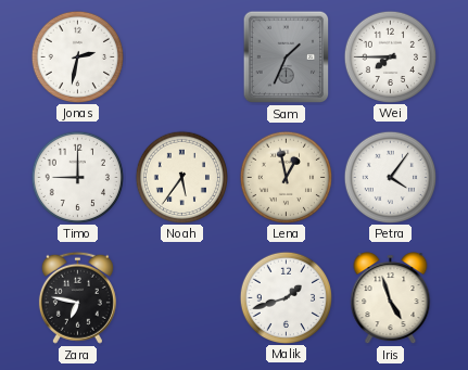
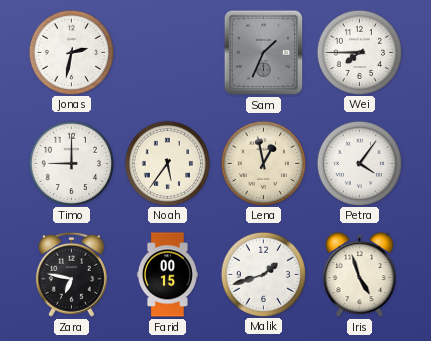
Farid: none -> 00:15 (167, 275)
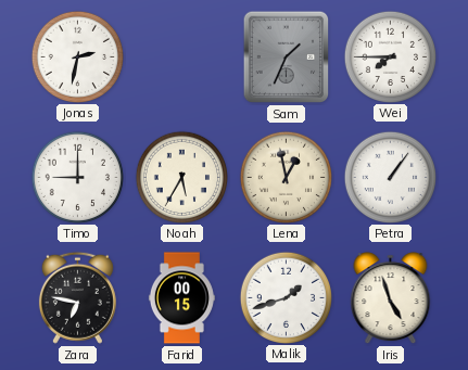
Noah: 5:36 -> 5:35 (181, 177)
Petra: 4:06 -> 1:06 (390, 177)
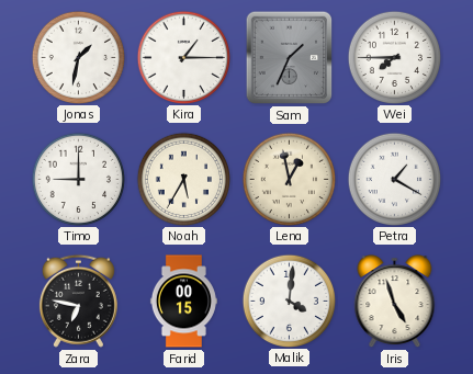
Jonas: 2:32 -> 1:32 (78, 57)
Kira: none -> 1:15 (183, 57)
Petra: 1:06 -> 1:20 (394, 179)
Malik: 1:42 -> 4:01 (289, 301)
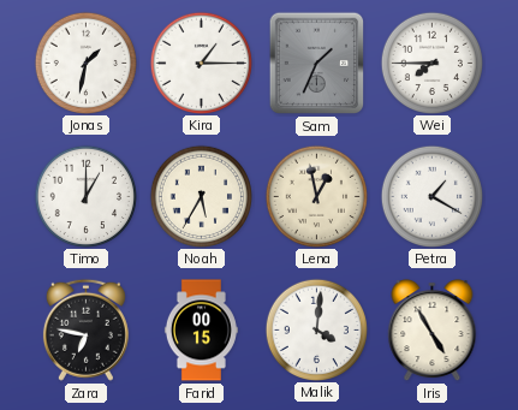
Timo: 9:00 -> 1:00 (85, 196)
Iris: 4:57 -> 4:55 (433, 331)
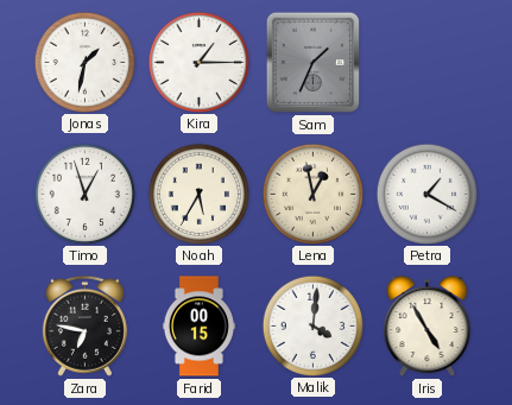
Wei: 7:45 -> none (431, 63)
Timo: 1:00 -> 12:57 (84, 194)
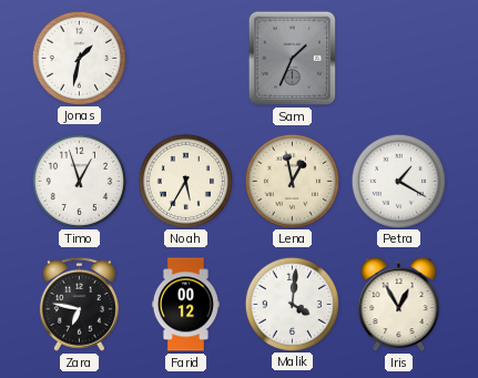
Kira: 1:15 -> none (198, 62)
Farid: 00:15 -> 00:12 (185, 305)
Iris: 4:55 -> 12:55 (399, 305)
